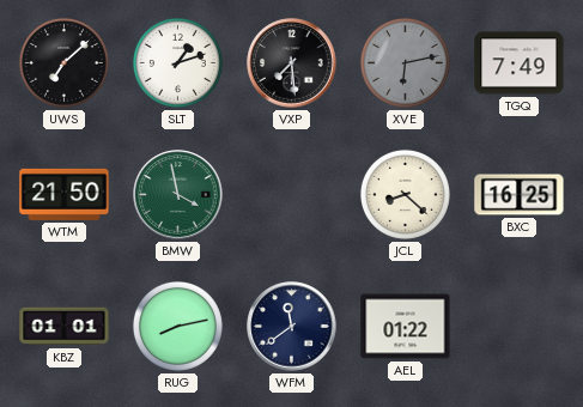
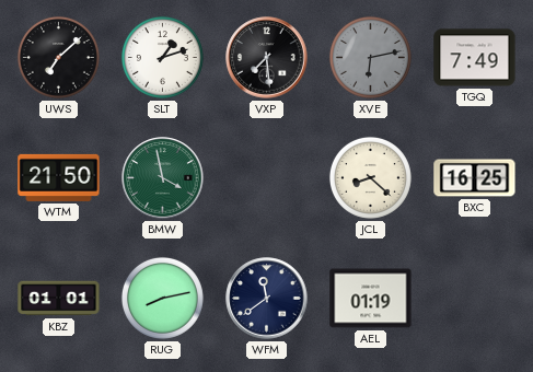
AEL: 01:22 -> 01:19 (371, 299)
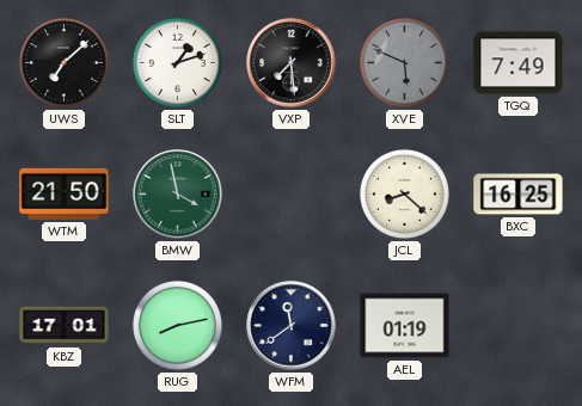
XVE: 6:13 -> 5:49 (404, 62)
KBZ: 01:01 -> 17:01 (65, 326)
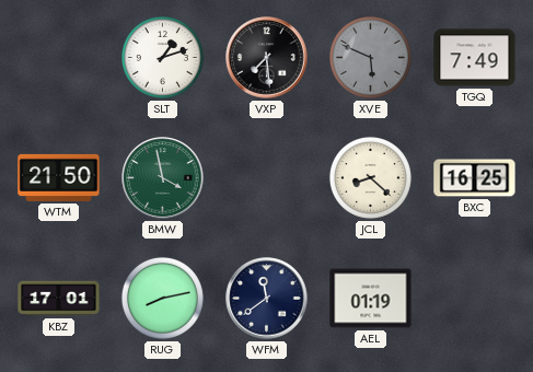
UWS: 7:08 -> none (63, 62)
